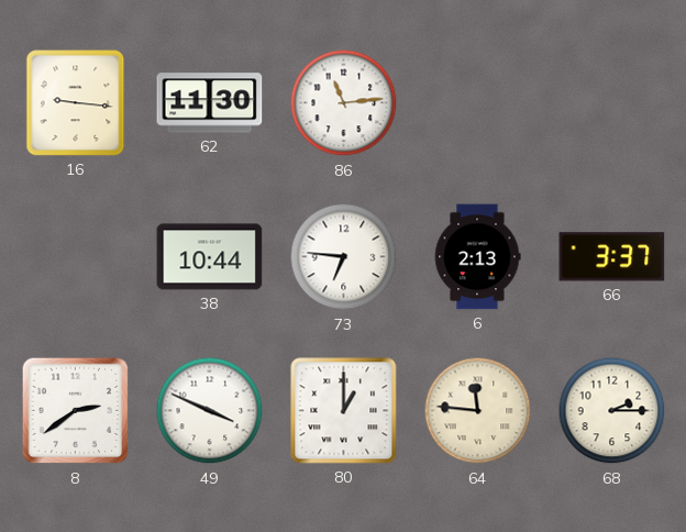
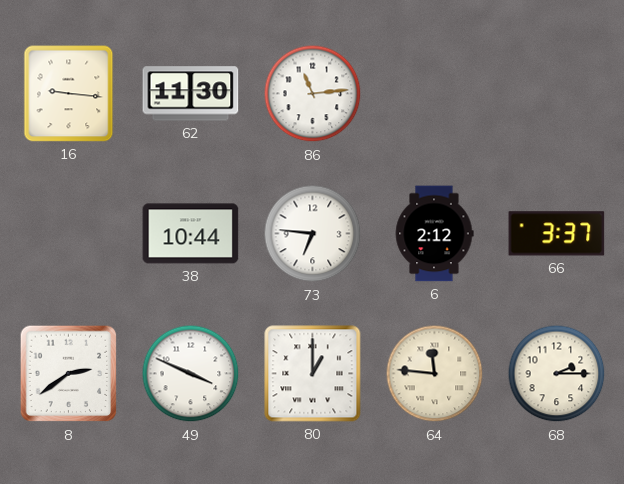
6: 2:13 -> 2:12 (434, 234)
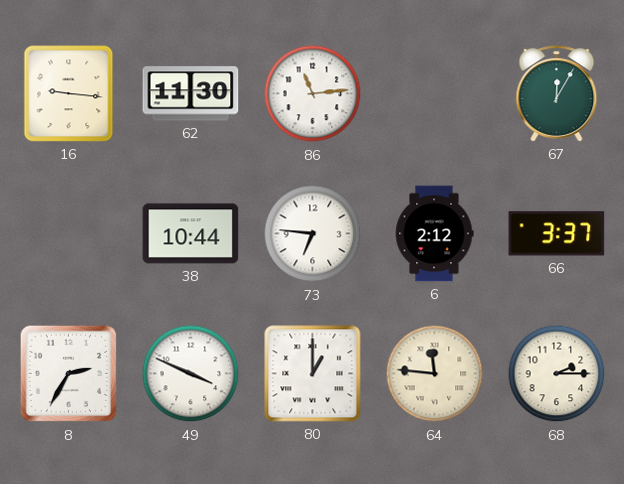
67: none -> 12:05 (557, 94)
8: 2:39 -> 2:35 (69, 374)
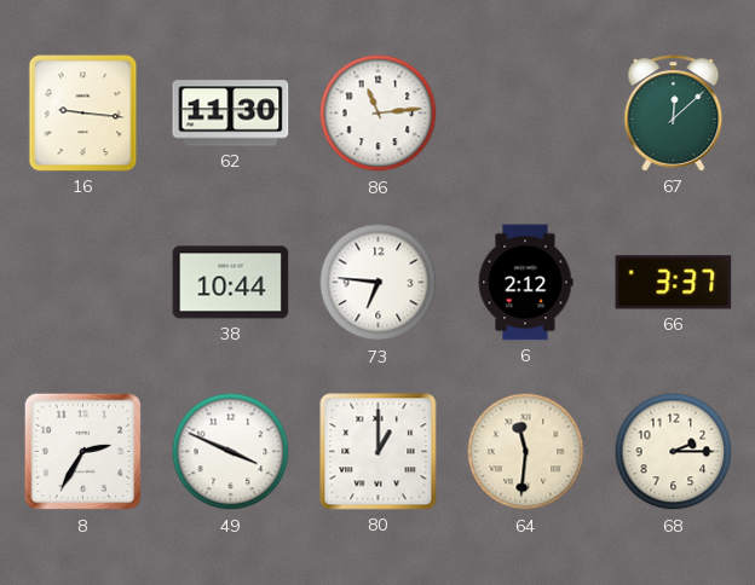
67: 12:05 -> 12:08 (674, 114)
64: 11:46 -> 11:31 (526, 452)
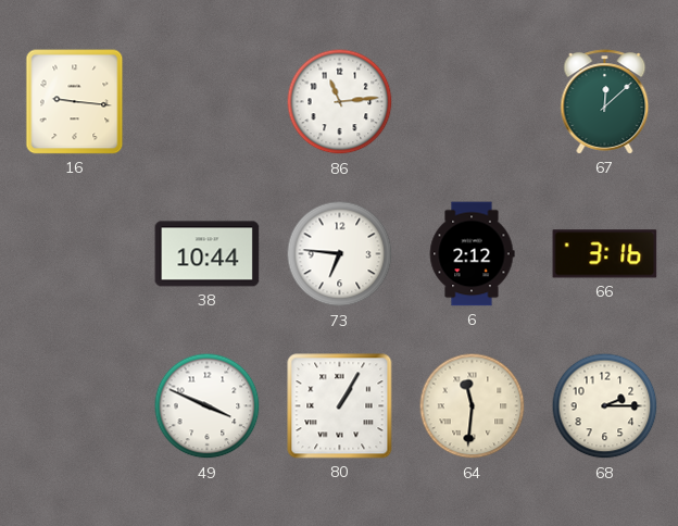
62: 11:30 -> none (231, 114)
66: 3:37 -> 3:16 (605, 254)
8: 2:35 -> none (83, 452)
80: 1:00 -> 1:05 (340, 406)
